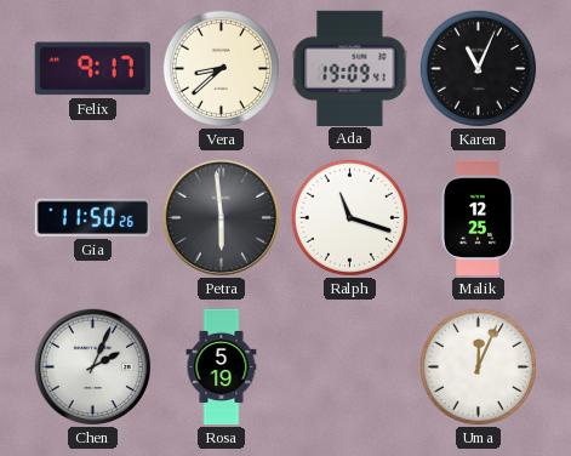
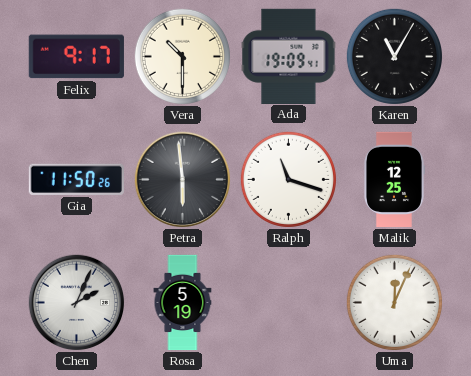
Vera: 8:38 -> 10:30 (182, 56)
Karen: 11:04 -> 11:05 (394, 56)
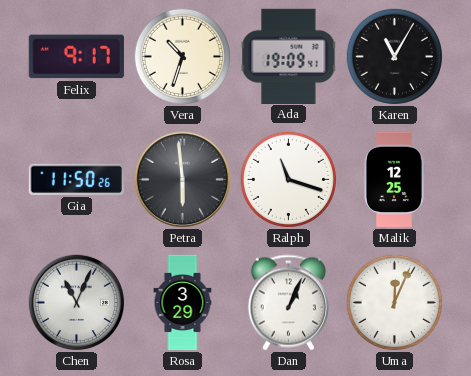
Vera: 10:30 -> 10:33 (182, 56)
Chen: 2:04 -> 11:04 (77, 303)
Rosa: 5:19 -> 3:29 (183, 303)
Dan: none -> 1:04 (288, 303)
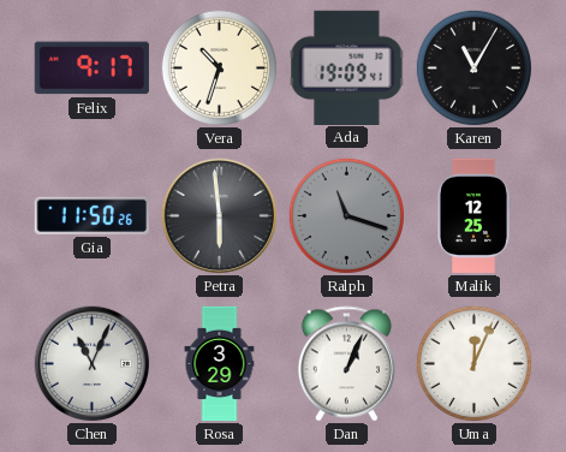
Ralph dial: white -> grey (346, 215)
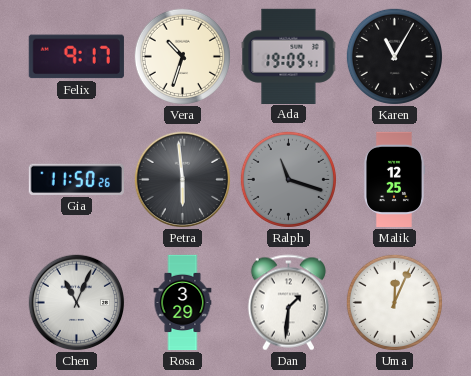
Dan: 1:04 -> 1:31 (288, 303)
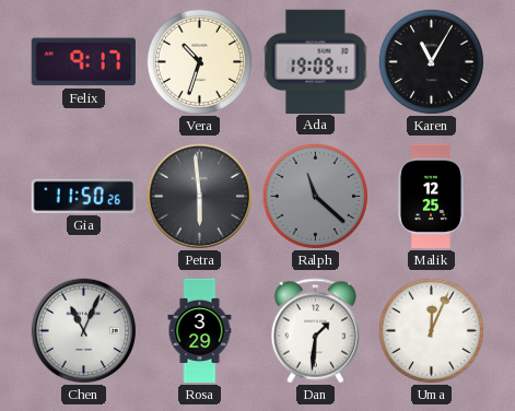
Ralph: 11:18 -> 11:22 (315, 196)
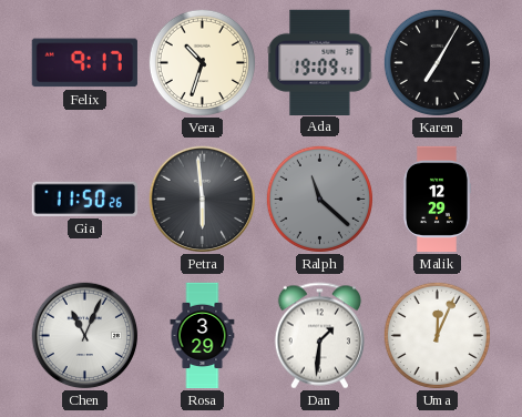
Karen: 11:05 -> 7:05 (437, 62)
Malik: 12:25 -> 12:29 (437, 200)
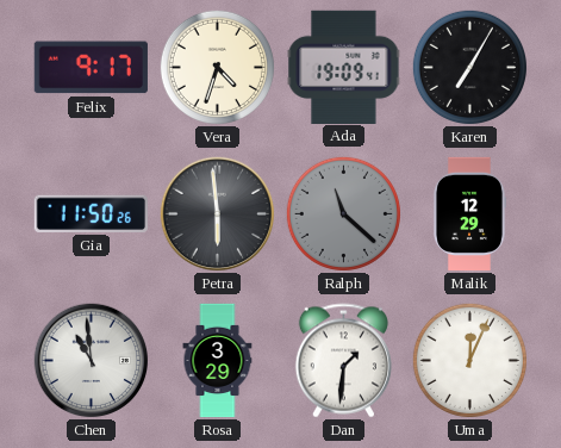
Vera: 10:33 -> 4:33 (217, 67)
Chen: 11:04 -> 10:59 (92, 361)
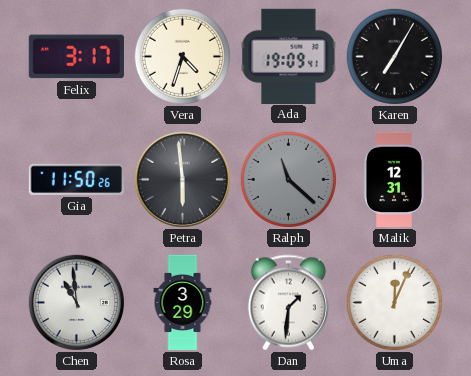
Felix: 9:17 -> 3:17 (76, 57)
Malik: 12:29 -> 12:31 (394, 180)
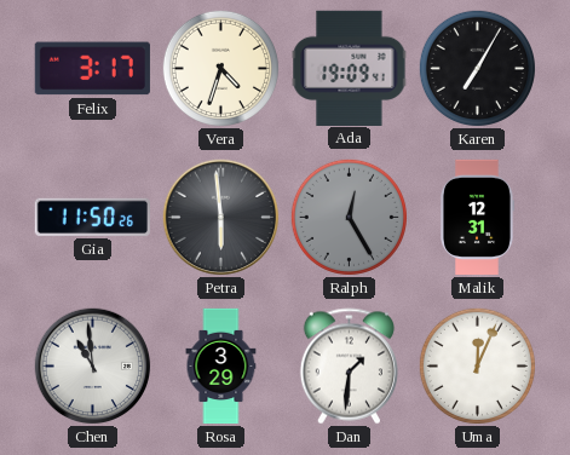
Ralph: 11:22 -> 12:25 (349, 217)
